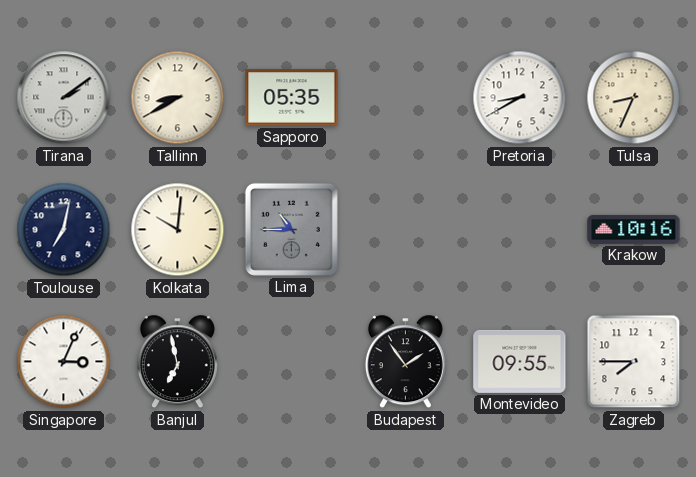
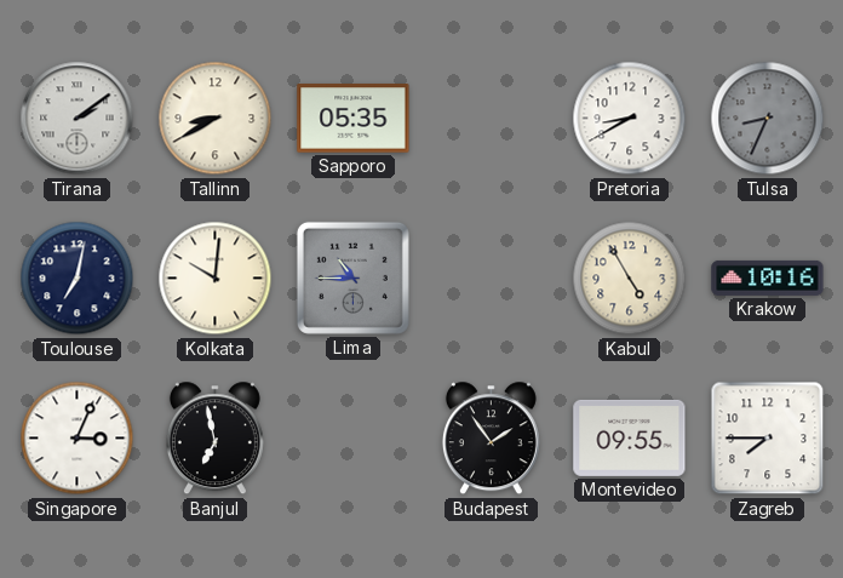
Tulsa dial: cream -> grey (768, 119)
Kabul: none -> 4:55 (630, 279)
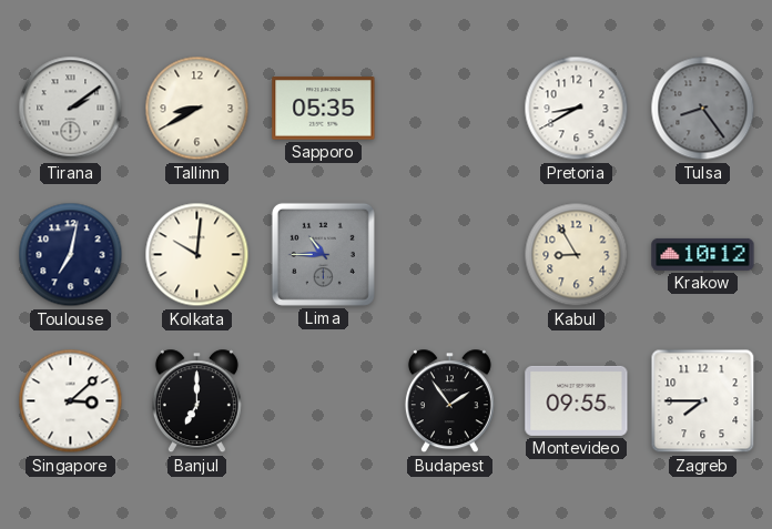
Tulsa: 8:34 -> 8:24 (703, 109)
Kabul: 4:55 -> 8:55 (577, 255)
Krakow: 10:16 -> 10:12 (703, 254)
Singapore: 3:04 -> 3:08 (71, 401)
Banjul: 6:58 -> 7:00 (196, 401)
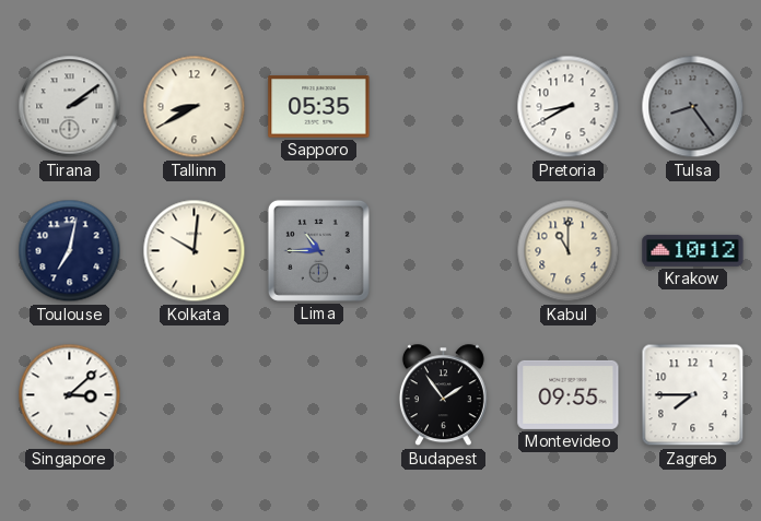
Kabul: 8:55 -> 11:00 (569, 251)
Banjul: 7:00 -> none (196, 401)
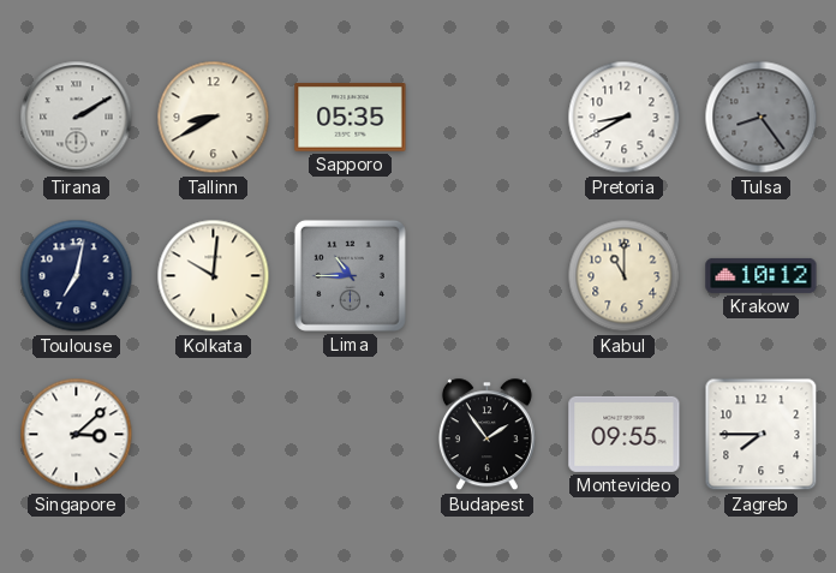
Tirana: 2:09 -> 2:10 (77, 118)
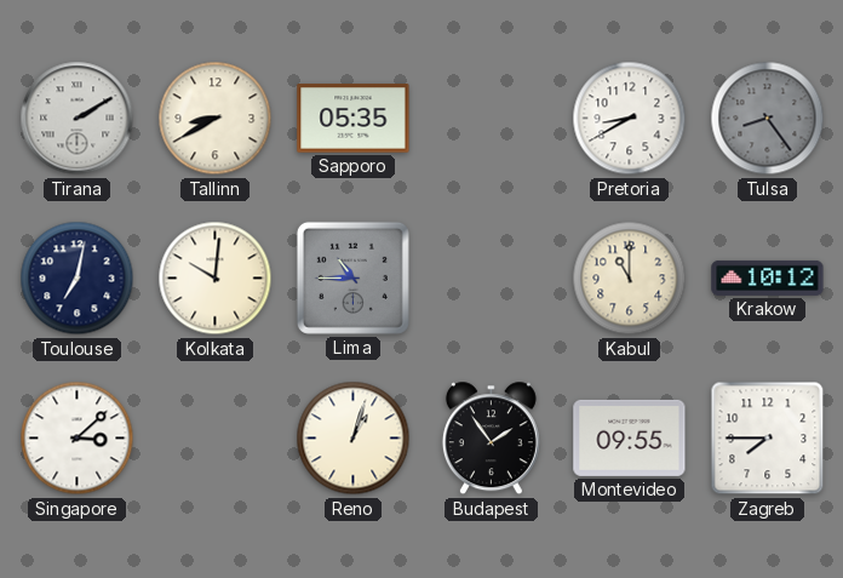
Reno: none -> 1:03 (354, 439)
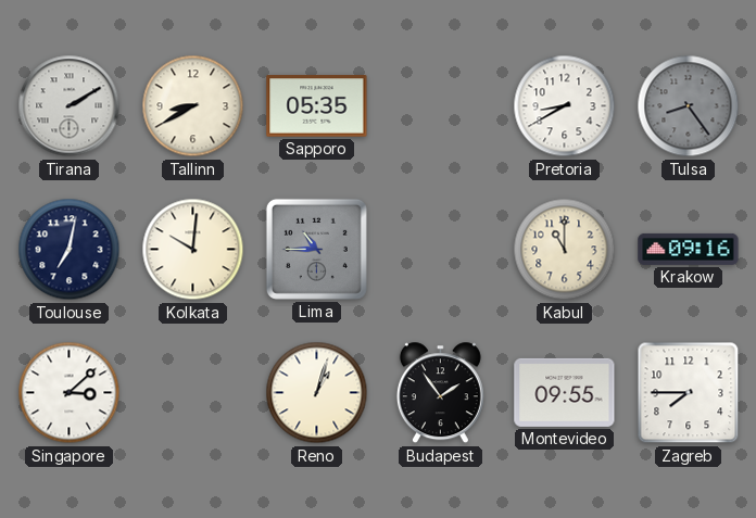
Krakow: 10:12 -> 09:16 (689, 249)
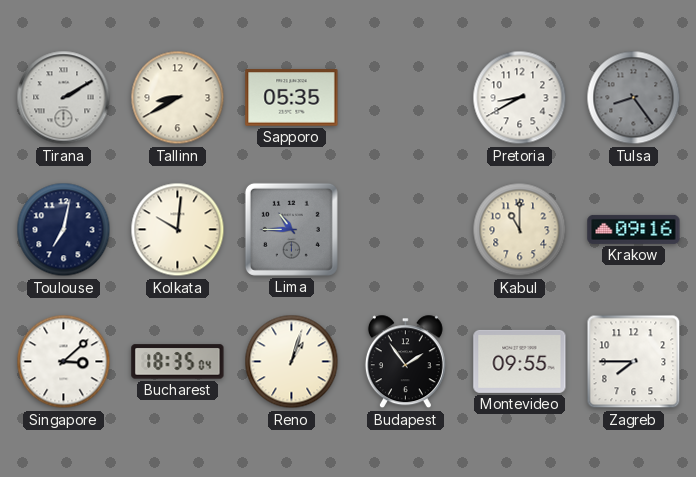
Bucharest: none -> 18:35 (178, 362)
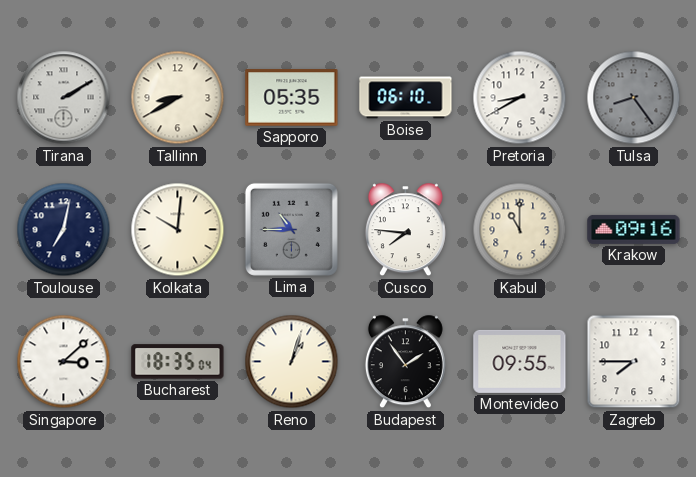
Boise: none -> 06:10 (406, 98)
Cusco: none -> 7:46 (405, 230)
